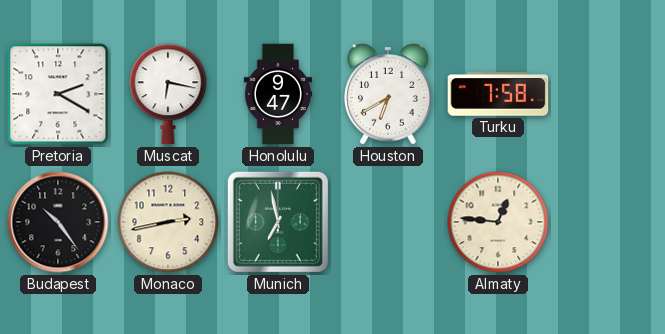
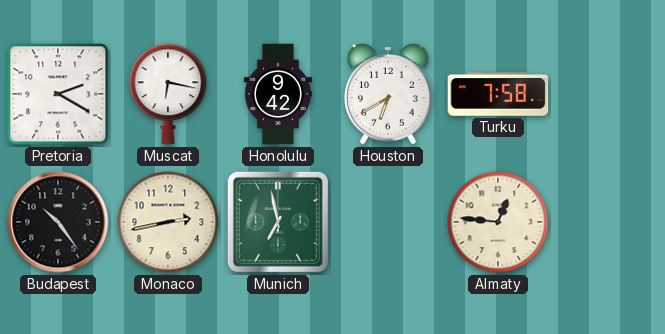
Honolulu: 9:47 -> 9:42 (277, 94)
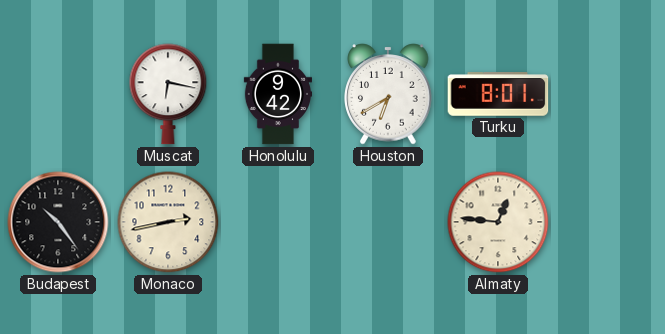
Pretoria: 2:20 -> none (58, 94)
Turku: 7:58 -> 8:01 (498, 94)
Munich: 6:58 -> none (278, 222)
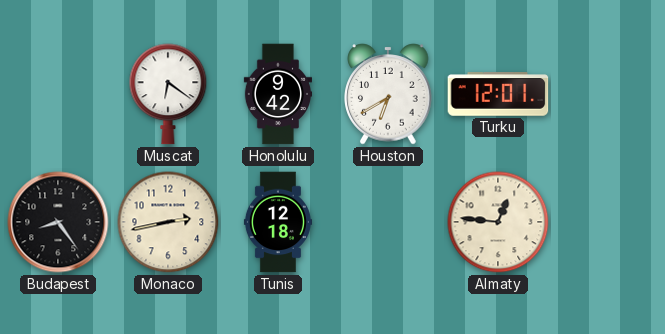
Muscat: 6:17 -> 6:21 (168, 94)
Turku: 8:01 -> 12:01 (498, 94)
Budapest: 10:24 -> 8:24 (58, 222)
Tunis: none -> 12:18 (278, 222)
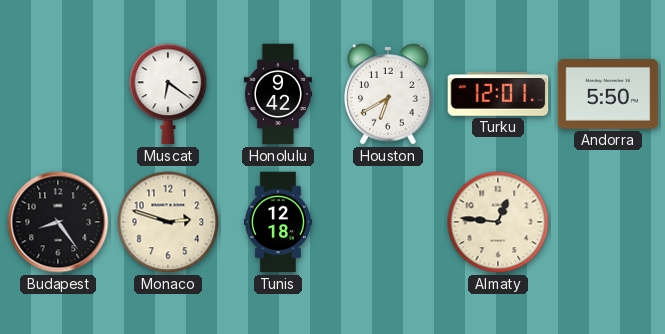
Andorra: none -> 5:50 (608, 95)
Monaco: 2:43 -> 2:48 (168, 222)
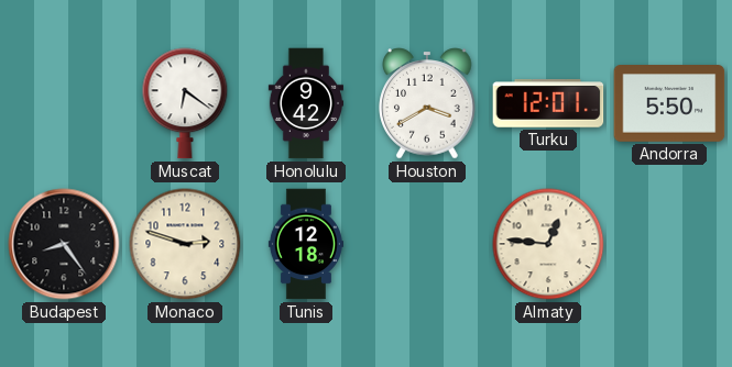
Houston: 6:40 -> 3:40 (427, 103)
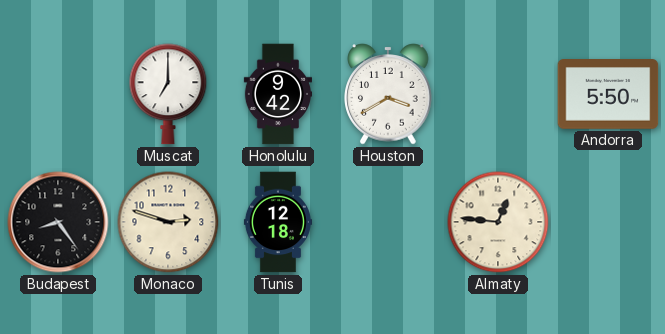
Muscat: 6:21 -> 7:00 (168, 94)
Turku: 12:01 -> none (548, 103)
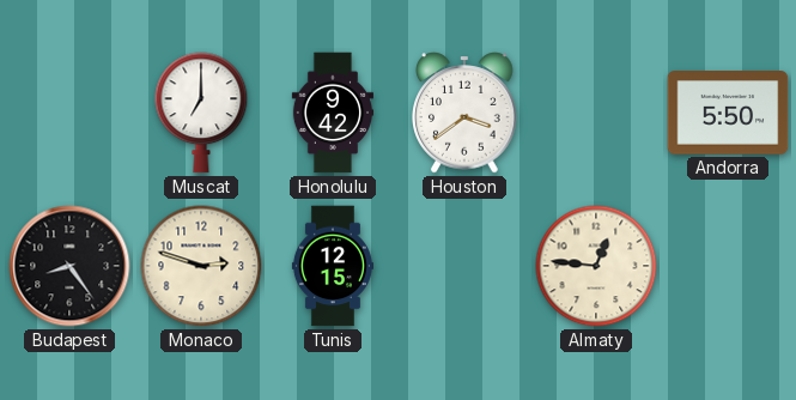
Houston: 3:40 -> 3:39 (464, 113)
Tunis: 12:18 -> 12:15 (333, 266)
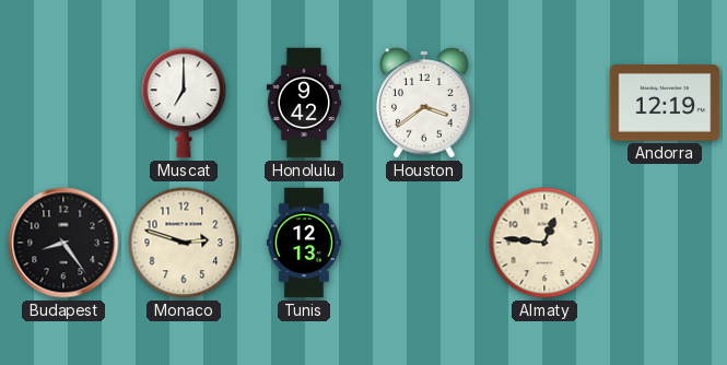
Andorra: 5:50 -> 12:19 (665, 104)
Tunis: 12:15 -> 12:13 (304, 243)
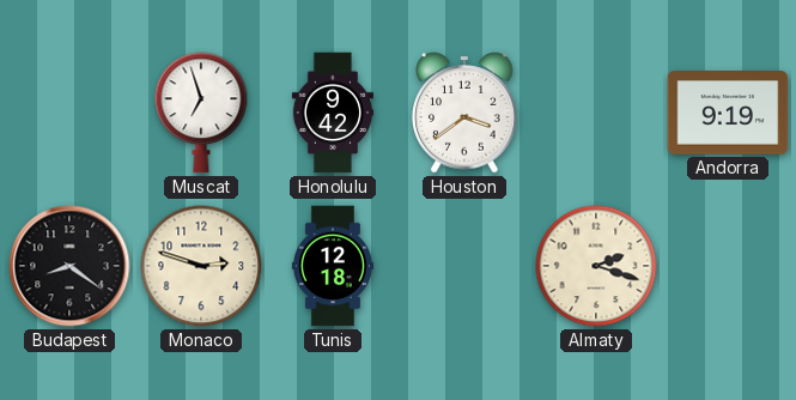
Muscat: 7:00 -> 6:57 (201, 113)
Andorra: 12:19 -> 9:19 (728, 114)
Budapest: 8:24 -> 8:21 (69, 266)
Tunis: 12:13 -> 12:18 (333, 266)
Almaty: 12:46 -> 2:18 (596, 266)
